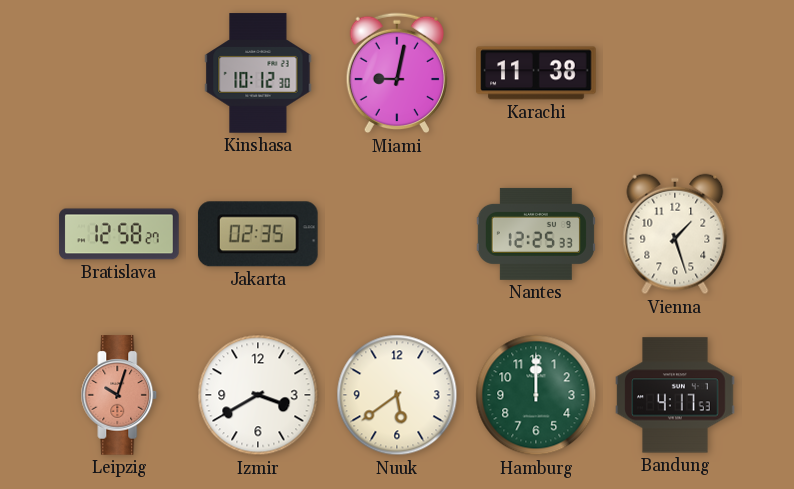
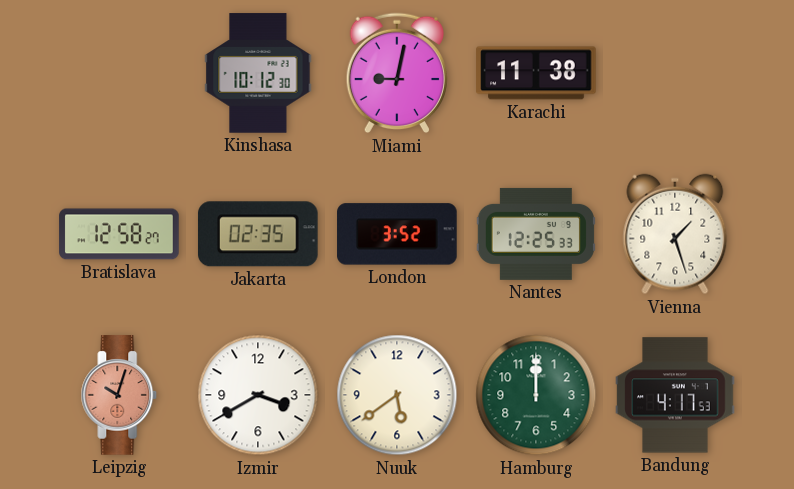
London: none -> 3:52 (397, 234)
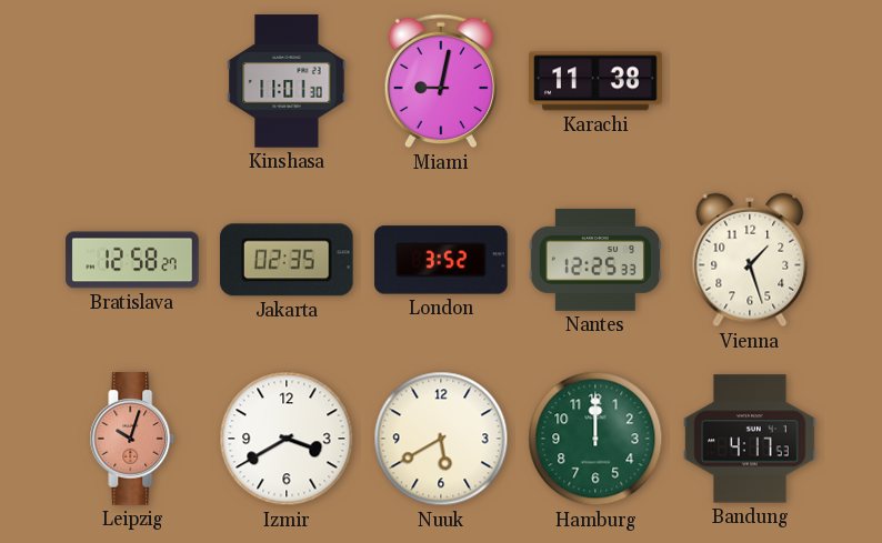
Kinshasa: 10:12 -> 11:01 (287, 81)
Nuuk: 5:39 -> 5:40 (441, 439)
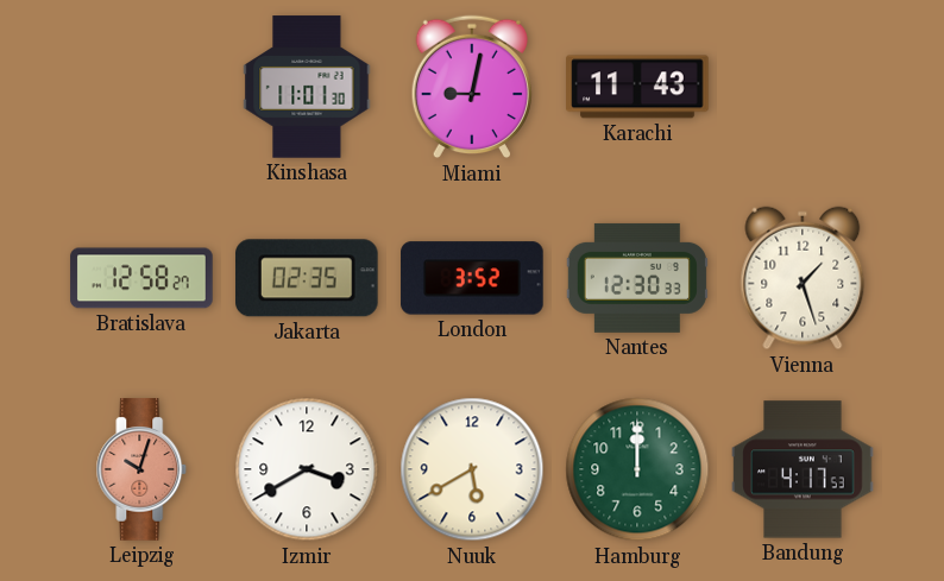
Karachi: 11:38 -> 11:43 (637, 87)
Nantes: 12:25 -> 12:30 (637, 278)
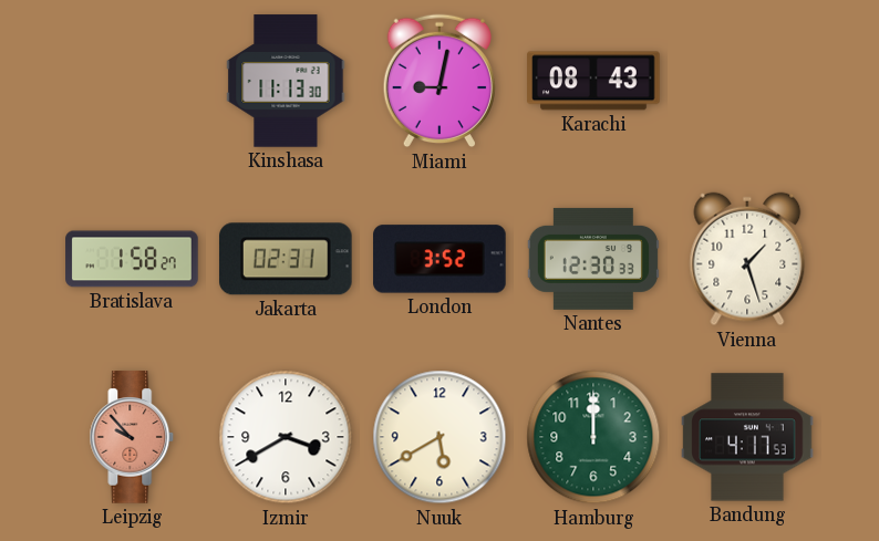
Kinshasa: 11:01 -> 11:13 (286, 81)
Karachi: 11:43 -> 08:43 (593, 81)
Bratislava: 12:58 -> 1:58 (132, 259)
Jakarta: 02:35 -> 02:31 (286, 259)
Leipzig: 10:03 -> 9:53 (132, 437)
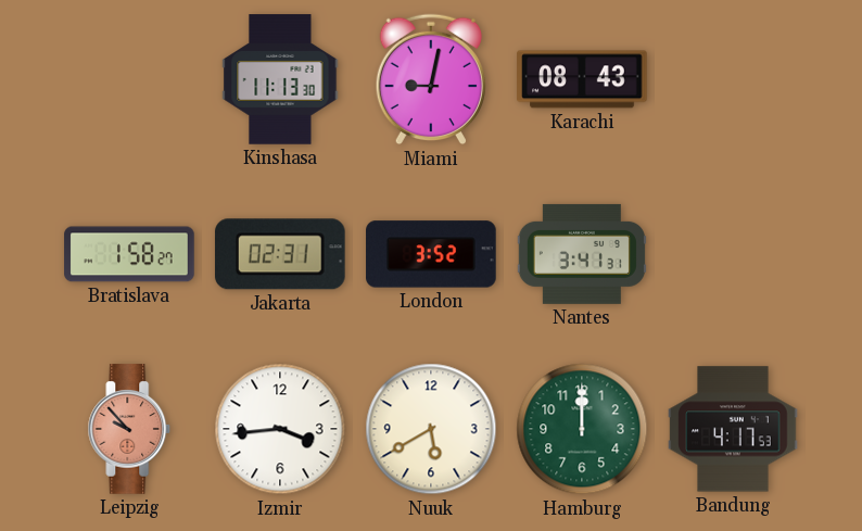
Nantes: 12:30 -> 3:41 (582, 254)
Vienna: 1:27 -> none (747, 259)
Izmir: 3:40 -> 3:44 (280, 429)
